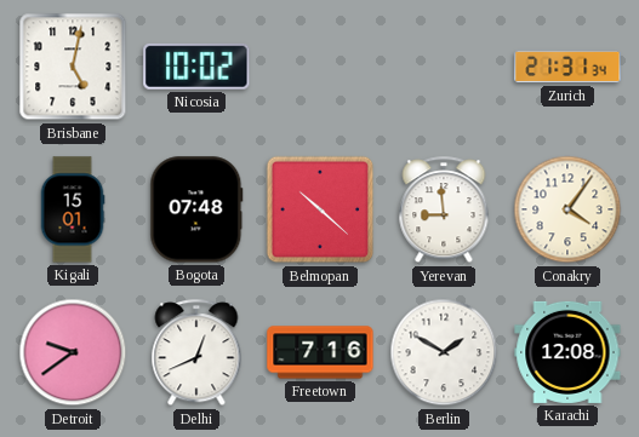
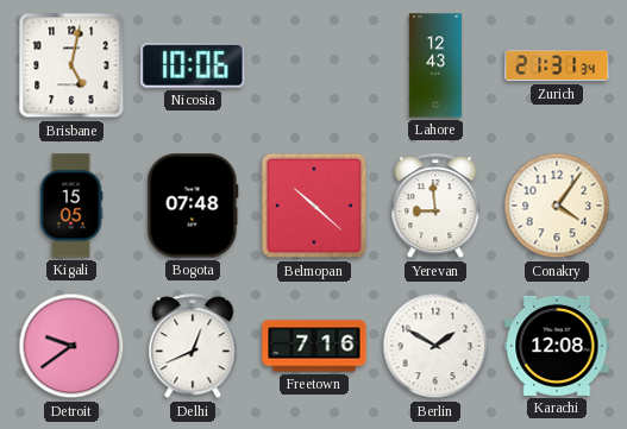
Nicosia: 10:02 -> 10:06 (193, 65)
Lahore: none -> 12:43 (434, 65)
Kigali: 15:01 -> 15:05 (71, 206)
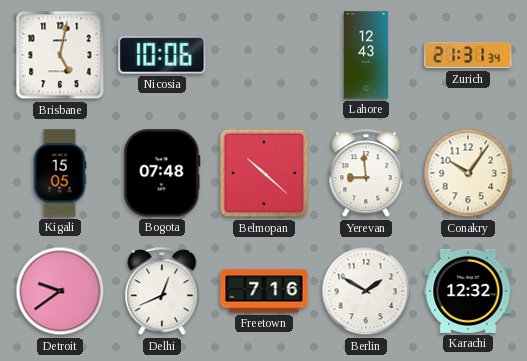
Conakry: 4:06 -> 10:06 (468, 173)
Karachi: 12:08 -> 12:32 (468, 291)
